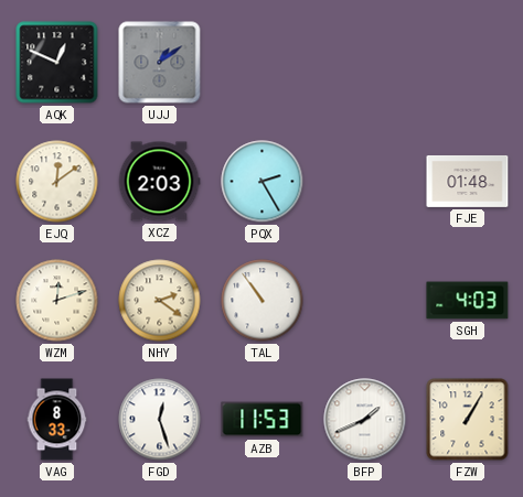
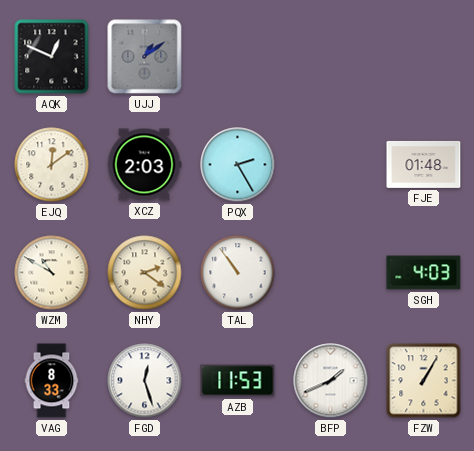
WZM: 12:12 -> 10:50 (52, 273)
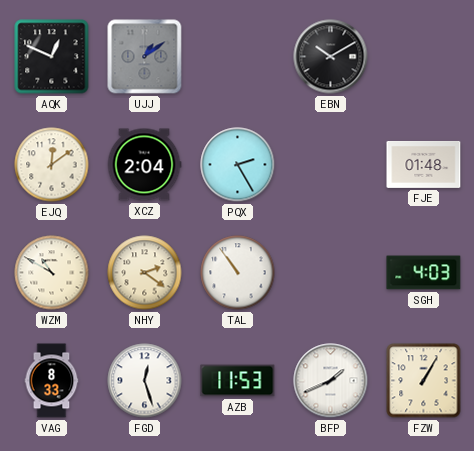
EBN: none -> 10:10 (331, 57)
XCZ: 2:03 -> 2:04 (144, 165)
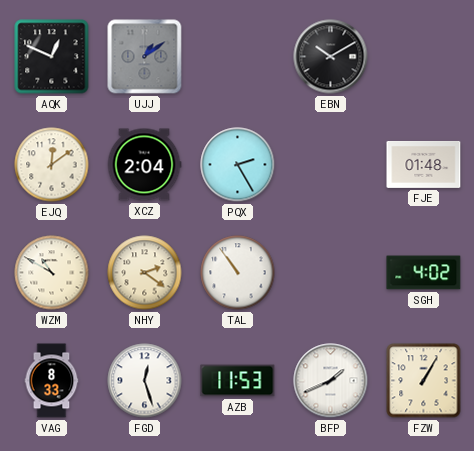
SGH: 4:03 -> 4:02 (424, 273)
